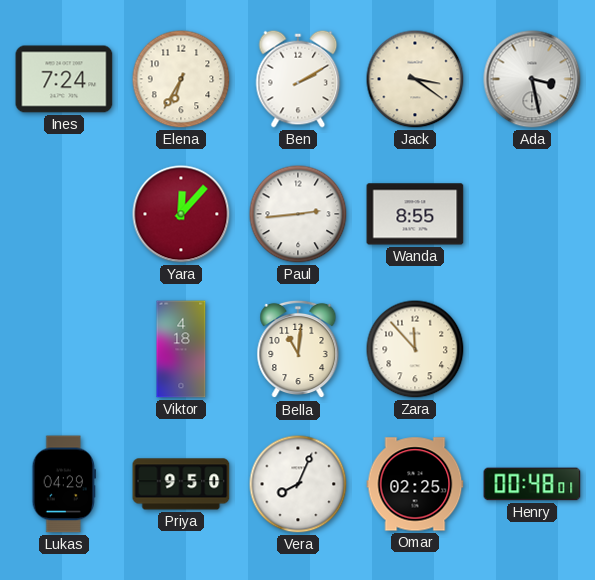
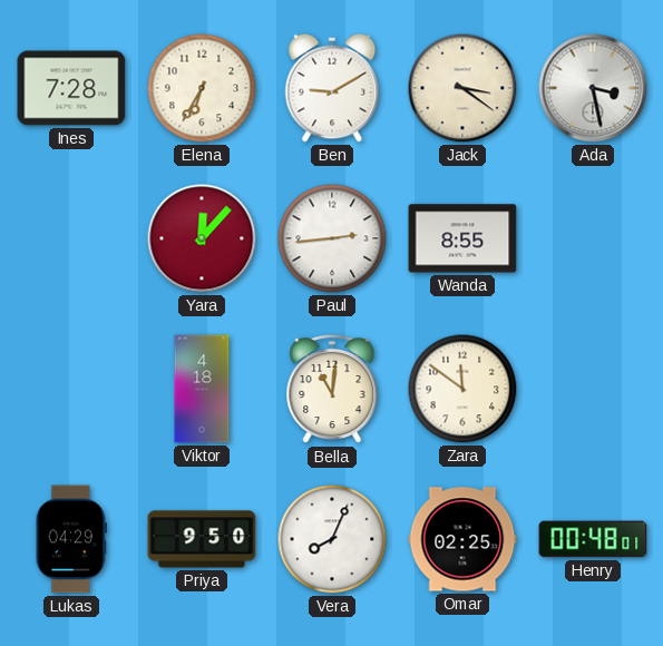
Ines: 7:24 -> 7:28 (71, 88)
Ben: 2:10 -> 9:10 (332, 88)
Zara: 11:53 -> 11:51 (462, 389)
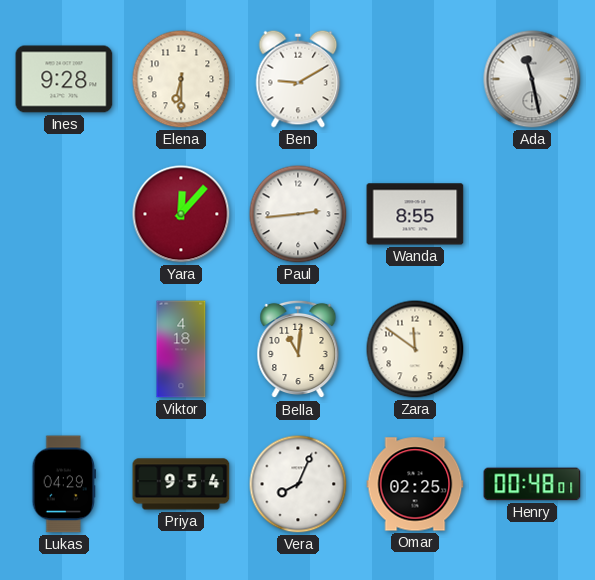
Ines: 7:28 -> 9:28 (64, 79)
Elena: 6:35 -> 6:30 (181, 79)
Jack: 3:21 -> none (462, 88)
Ada: 3:28 -> 11:28 (532, 79)
Priya: 9:50 -> 9:54 (181, 484)
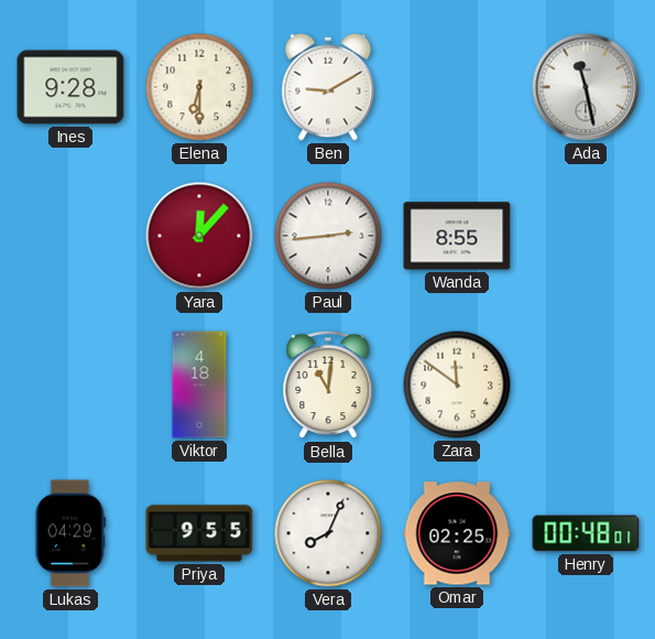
Priya: 9:54 -> 9:55 (199, 533)
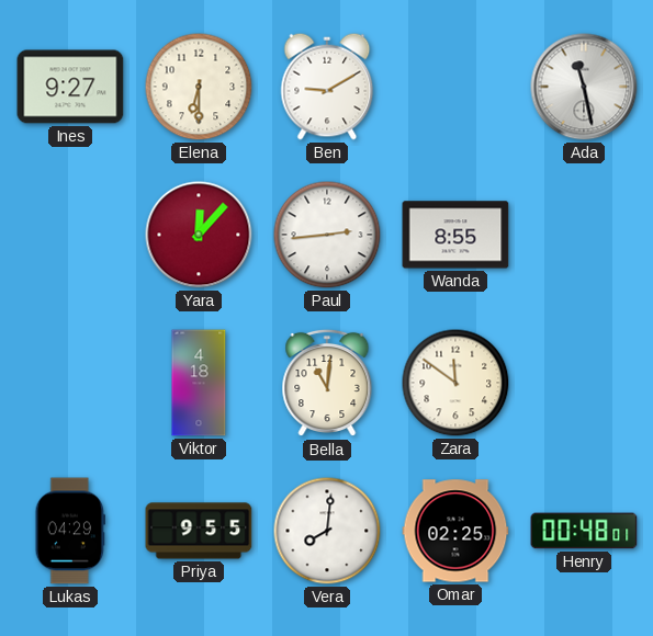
Ines: 9:28 -> 9:27 (70, 87)
Vera: 8:04 -> 8:01 (327, 531)
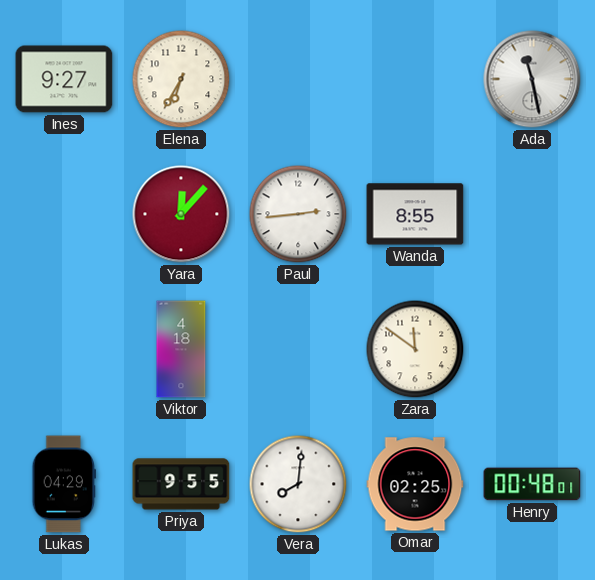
Elena: 6:30 -> 6:35 (181, 79)
Ben: 9:10 -> none (327, 87)
Bella: 11:01 -> none (327, 383)
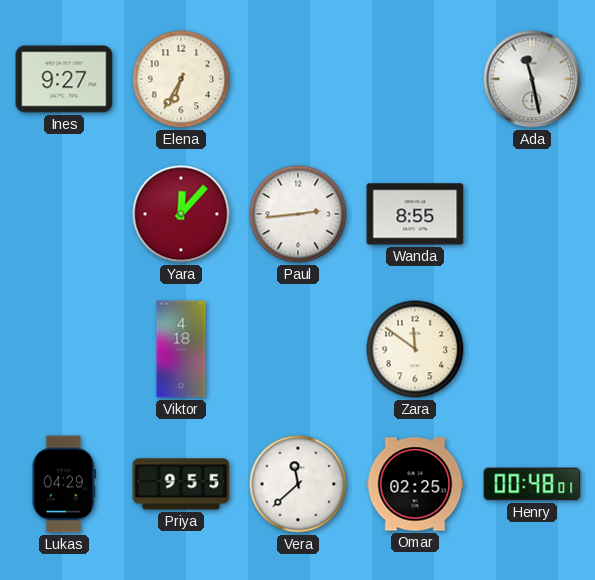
Vera: 8:01 -> 11:38 (298, 484)
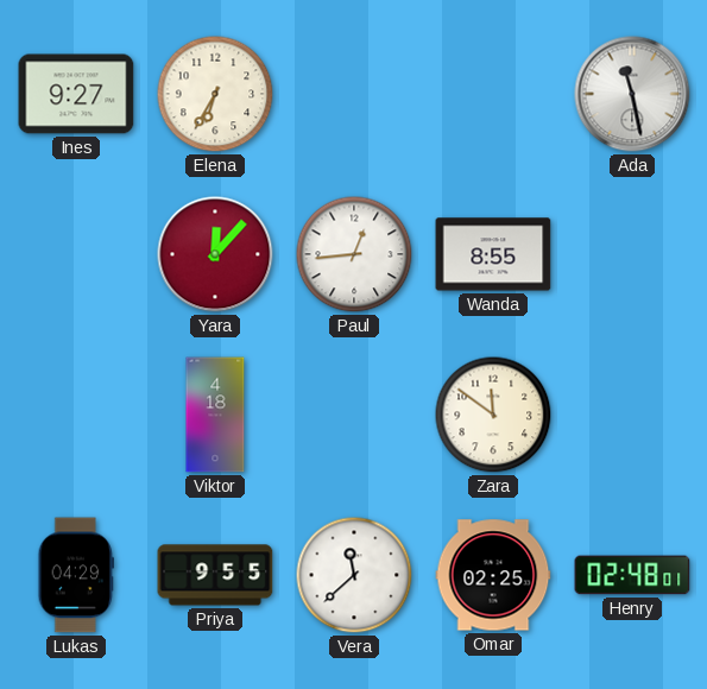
Paul: 2:44 -> 12:44 (354, 254)
Henry: 00:48 -> 02:48 (632, 575)
